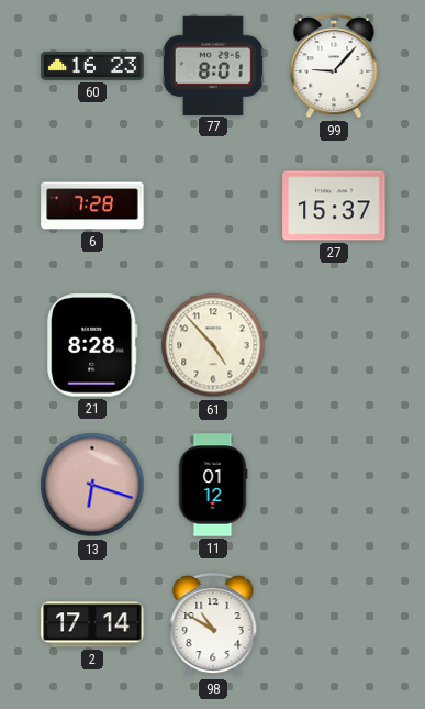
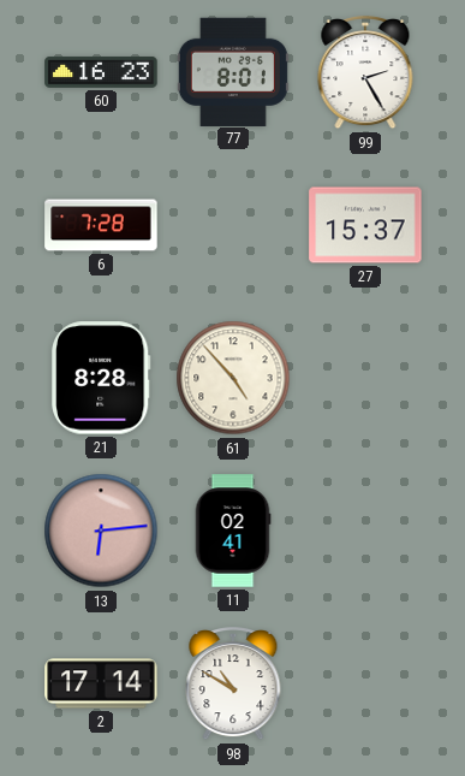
99: 9:07 -> 2:25 (365, 73)
13: 6:18 -> 6:14 (101, 531)
11: 01:12 -> 02:41 (233, 531)
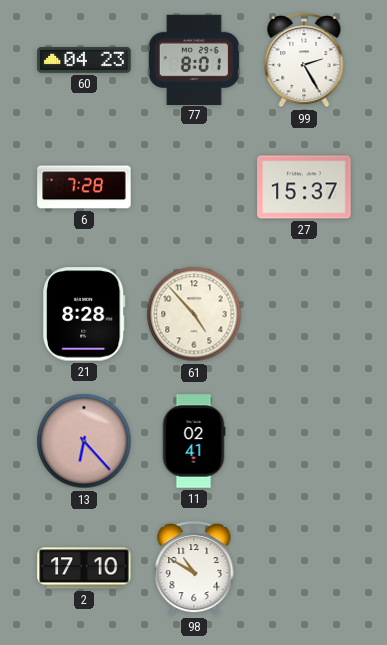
60: 16:23 -> 04:23 (84, 60)
13: 6:14 -> 6:23 (84, 441)
2: 17:14 -> 17:10 (84, 568)
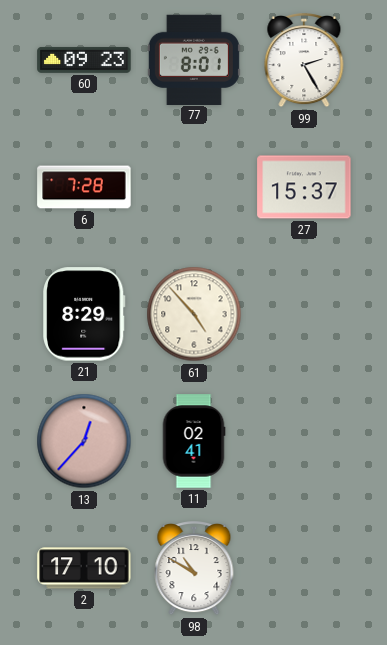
60: 04:23 -> 09:23 (84, 60)
21: 8:28 -> 8:29 (84, 314)
13: 6:23 -> 12:37 (84, 441)
